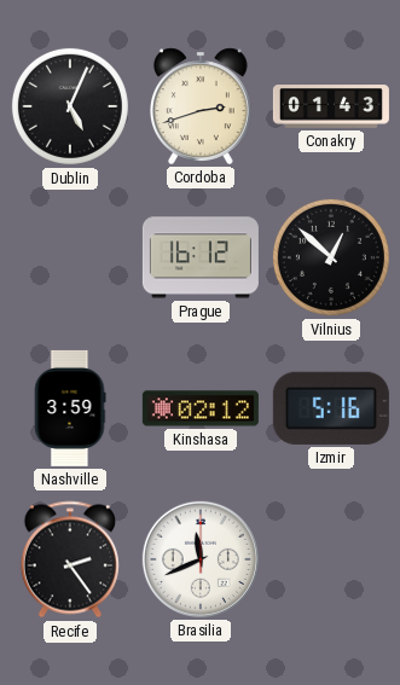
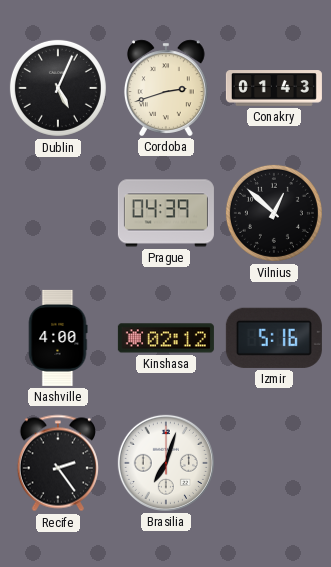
Prague: 16:12 -> 04:39 (166, 213)
Nashville: 3:59 -> 4:00 (58, 338)
Brasilia: 11:41 -> 7:03 (166, 463)
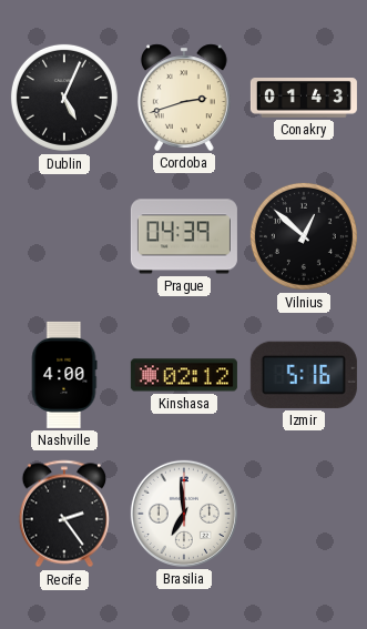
Brasilia: 7:03 -> 6:59 (184, 514)
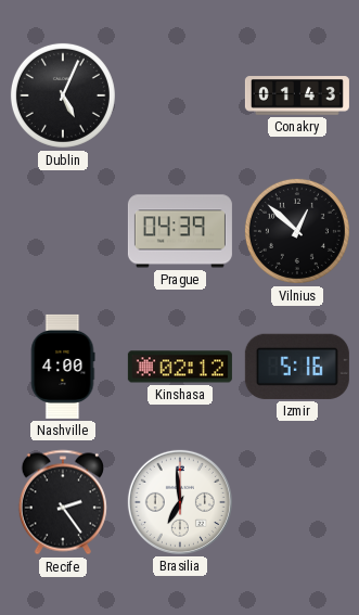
Cordoba: 2:42 -> none (184, 98)
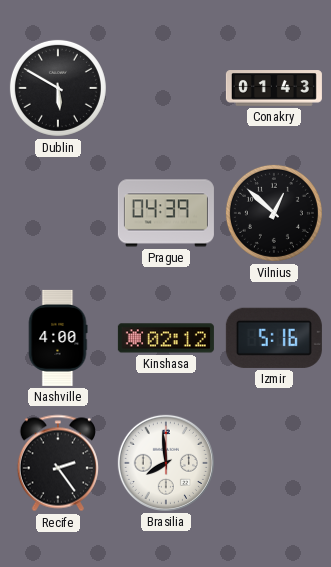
Dublin: 5:04 -> 5:50 (58, 88)
Brasilia: 6:59 -> 7:59 (166, 463)
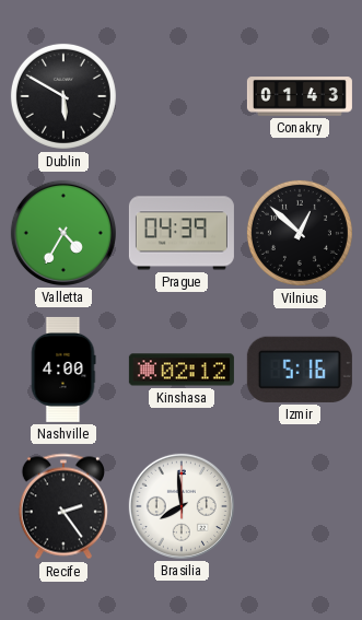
Valletta: none -> 4:35 (63, 233)
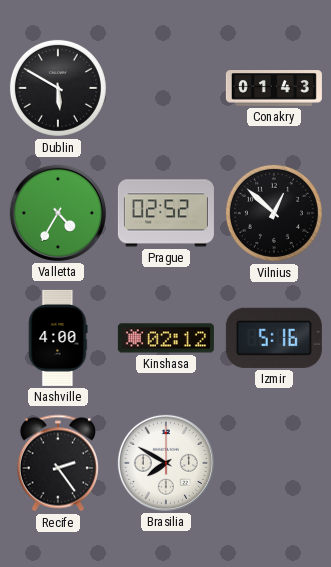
Prague: 04:39 -> 02:52 (166, 213)
Brasilia: 7:59 -> 7:50 (166, 463)
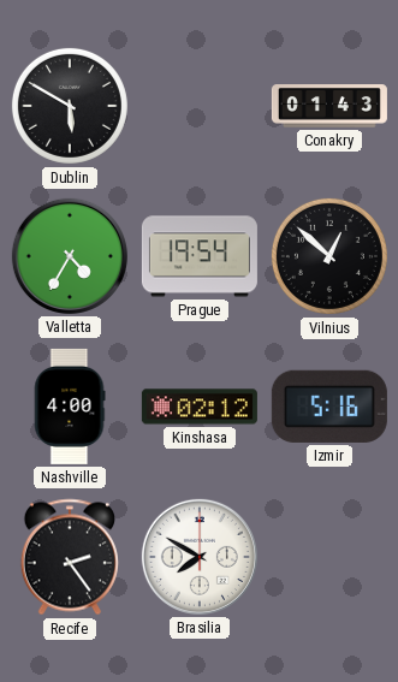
Prague: 02:52 -> 19:54 (200, 256)
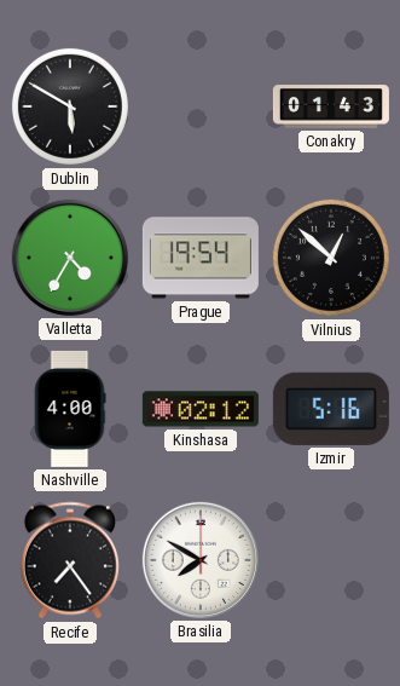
Recife: 2:24 -> 7:24 (70, 560)
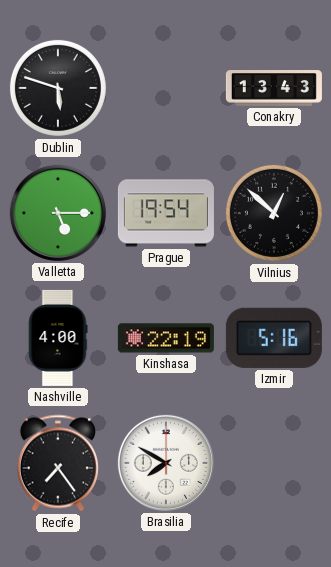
Dublin: 5:50 -> 5:48 (58, 88)
Conakry: 01:43 -> 13:43 (274, 88)
Valletta: 4:35 -> 5:15 (58, 213)
Kinshasa: 02:12 -> 22:19 (166, 338)
